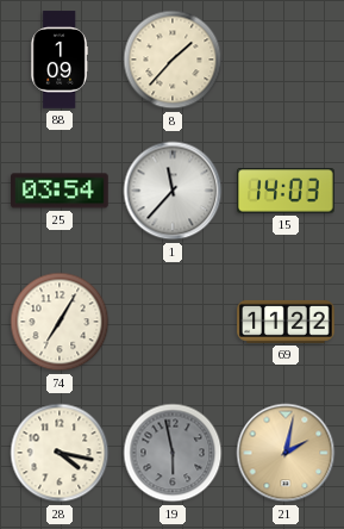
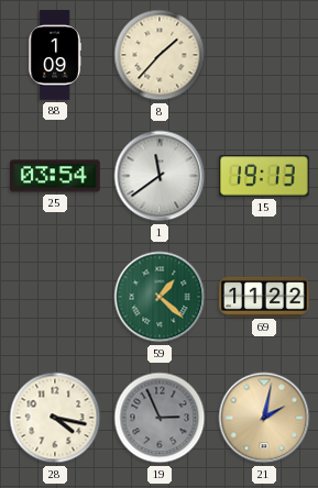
1: 11:37 -> 11:39 (160, 176)
15: 14:03 -> 19:13 (264, 176)
74: 7:05 -> none (60, 322)
59: none -> 1:22 (160, 297)
19: 5:58 -> 2:56 (160, 418)
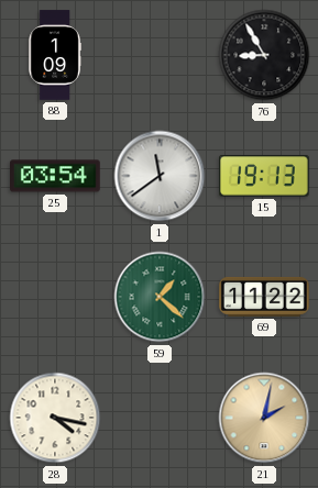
8: 1:37 -> none (160, 55)
76: none -> 8:55 (264, 55)
19: 2:56 -> none (160, 418)
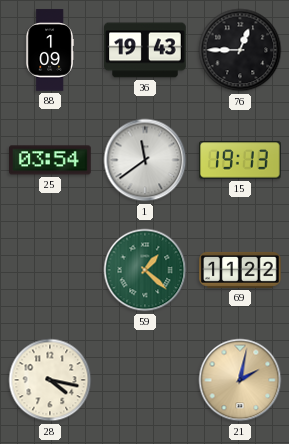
36: none -> 19:43 (145, 50)
76: 8:55 -> 12:45 (240, 50)
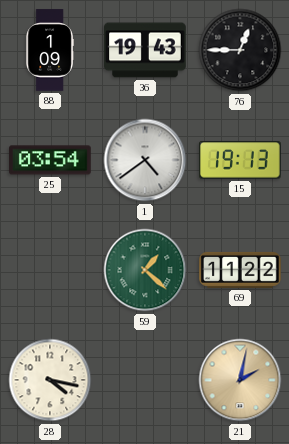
1: 11:39 -> 4:39 (145, 160)
